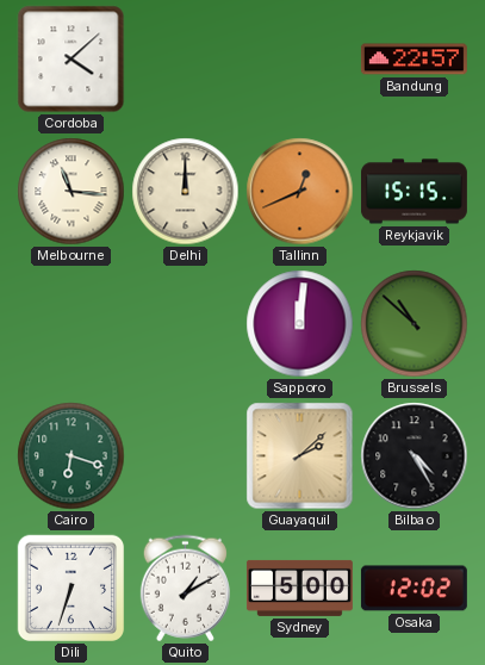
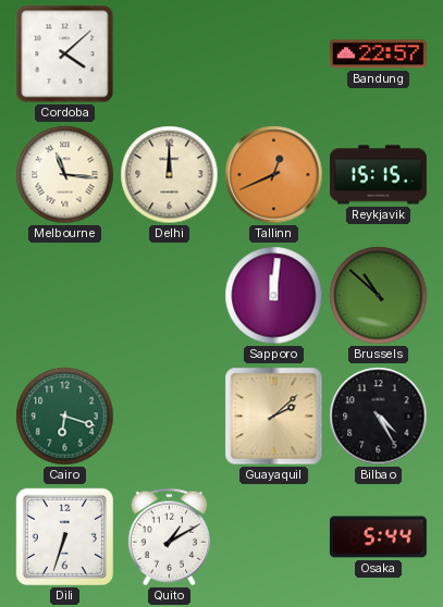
Sydney: 5:00 -> none (299, 588)
Osaka: 12:02 -> 5:44 (378, 537)
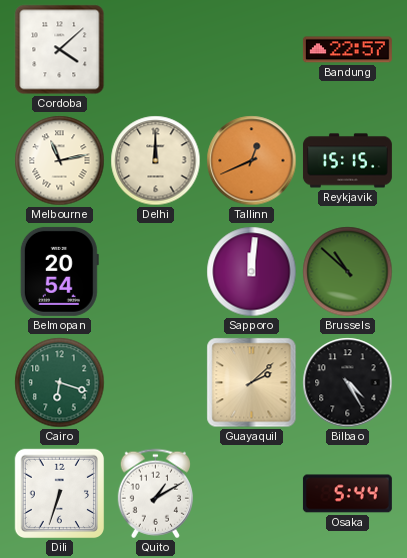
Melbourne: 11:16 -> 11:13 (60, 161)
Belmopan: none -> 20:54 (59, 271)
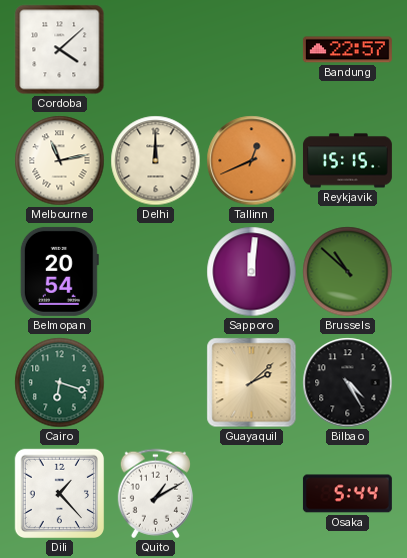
Dili: 6:33 -> 1:23 (60, 494)
